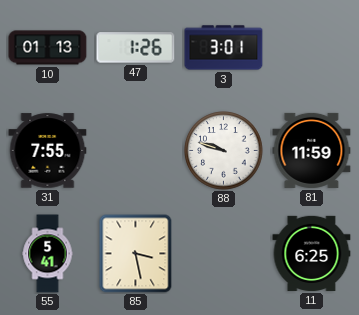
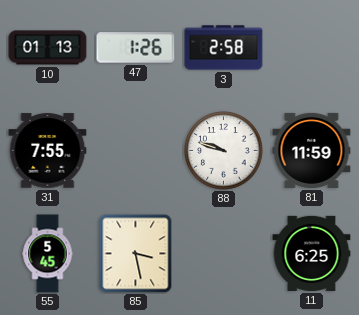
3: 3:01 -> 2:58 (224, 48)
55: 5:41 -> 5:45 (48, 254)
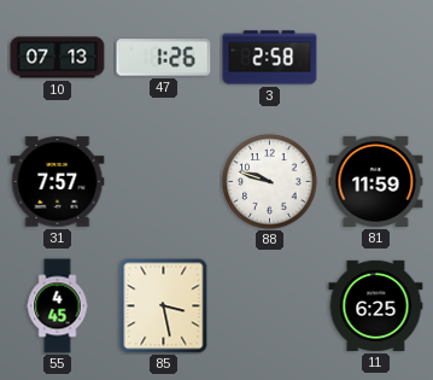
10: 01:13 -> 07:13 (58, 58)
31: 7:55 -> 7:57 (58, 182)
55: 5:45 -> 4:45 (58, 306)
